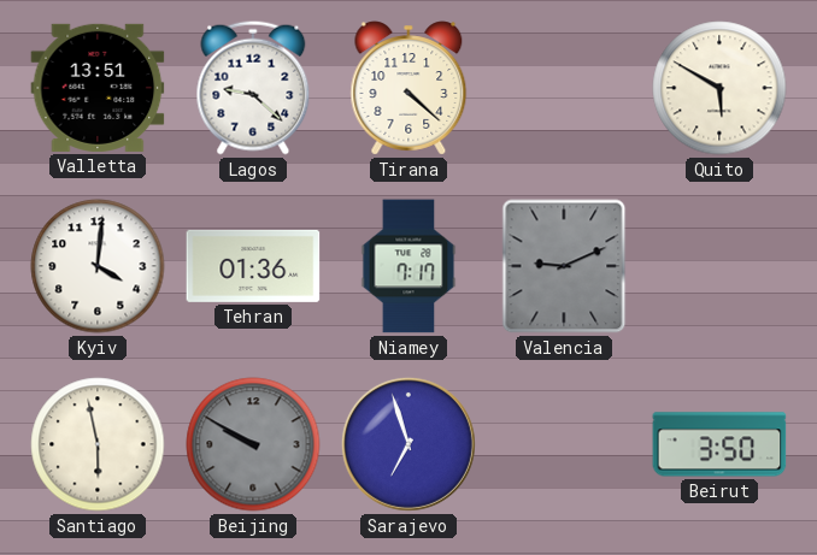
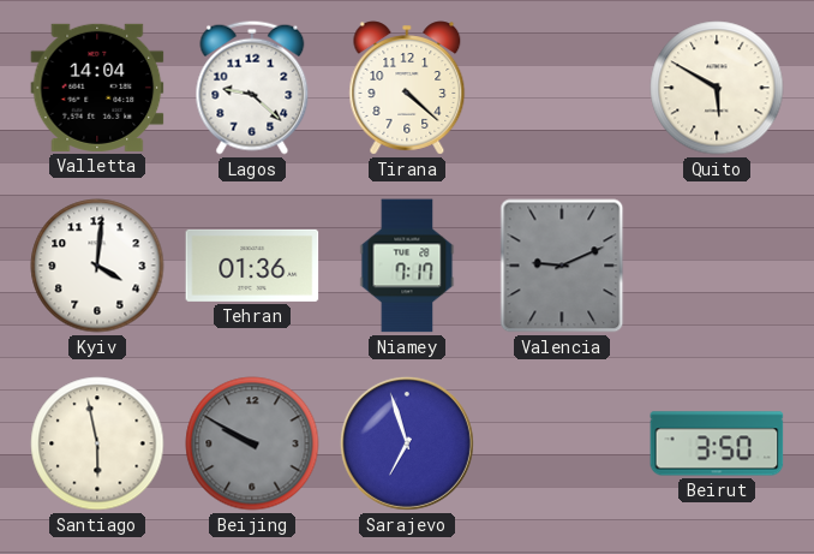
Valletta: 13:51 -> 14:04 (97, 88)
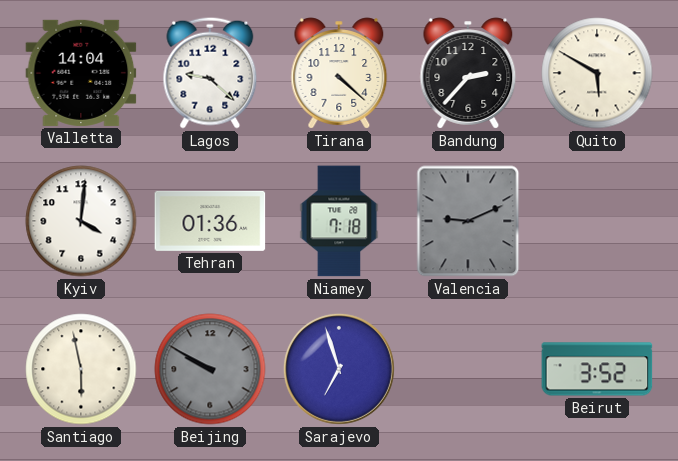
Bandung: none -> 2:37 (468, 73)
Niamey: 7:17 -> 7:18 (339, 221)
Beirut: 3:50 -> 3:52 (597, 369)
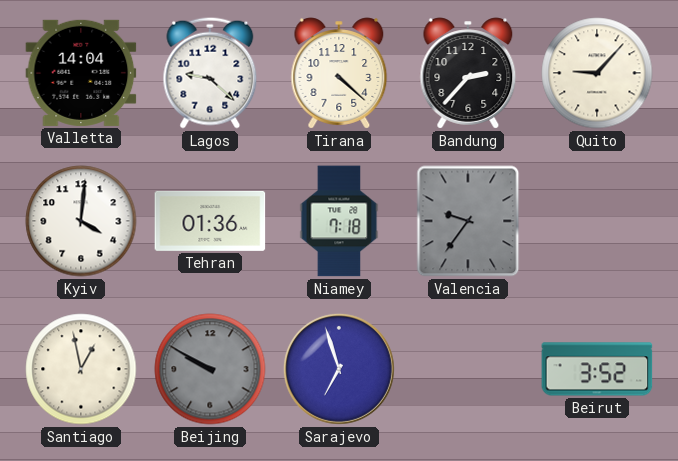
Quito: 5:50 -> 9:07 (597, 73)
Valencia: 9:11 -> 9:36 (468, 221)
Santiago: 5:58 -> 12:58 (81, 369)
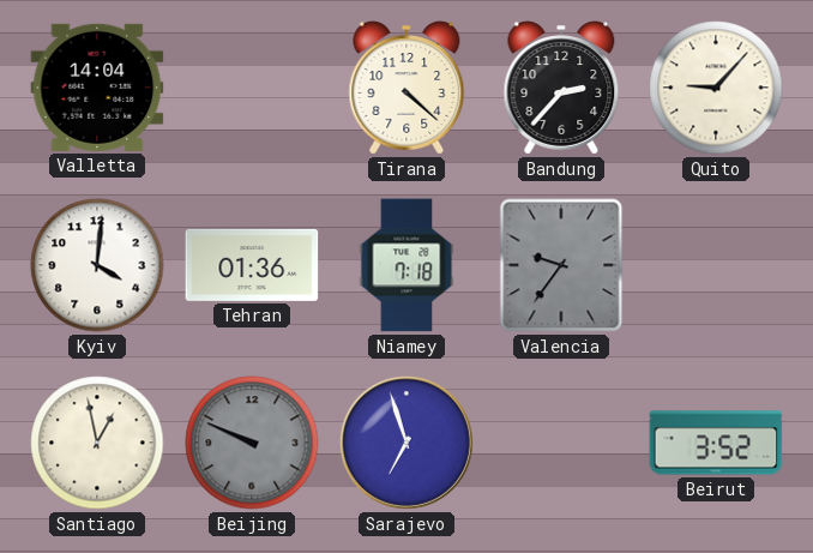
Lagos: 9:22 -> none (210, 73)
Beijing: 9:50 -> 9:49 (252, 443)
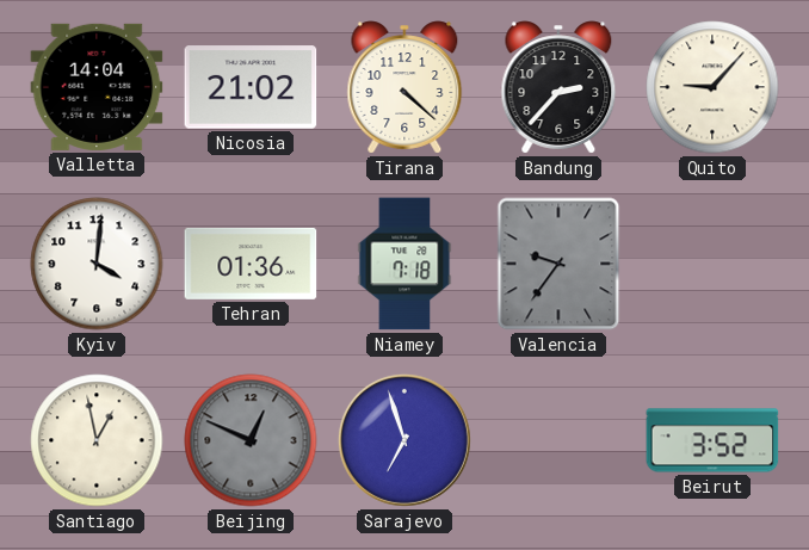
Nicosia: none -> 21:02 (251, 87)
Beijing: 9:49 -> 12:49 (251, 440)
